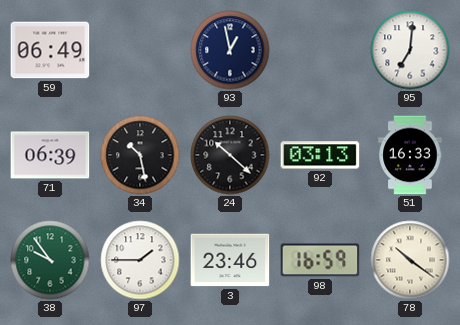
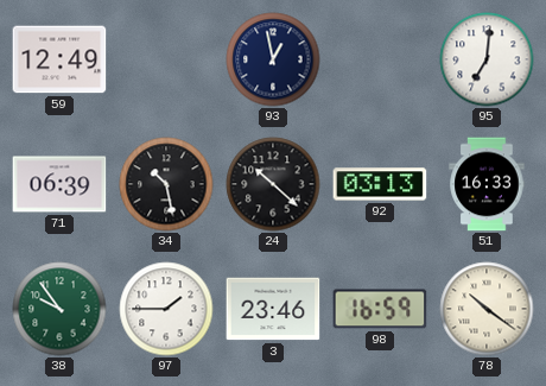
59: 06:49 -> 12:49 (59, 59)
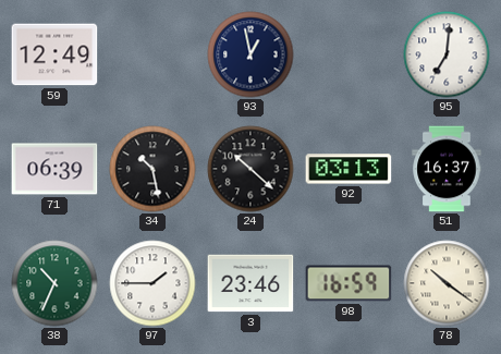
51: 16:33 -> 16:37 (447, 169)
38: 9:54 -> 10:34 (54, 283)
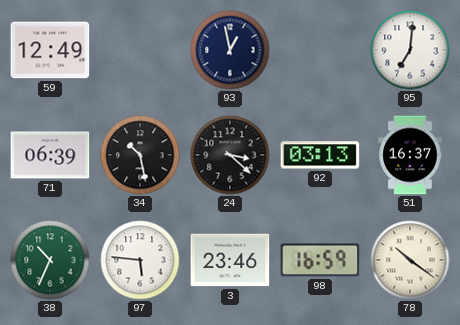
24: 10:22 -> 3:22 (230, 155)
97: 1:45 -> 5:46 (140, 260)
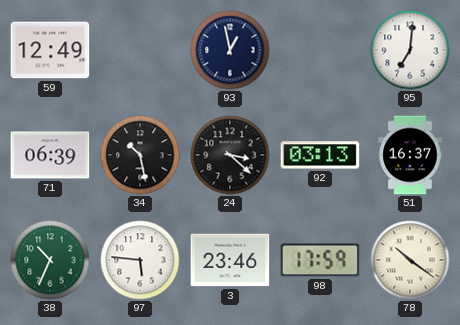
98: 16:59 -> 17:59 (320, 260)
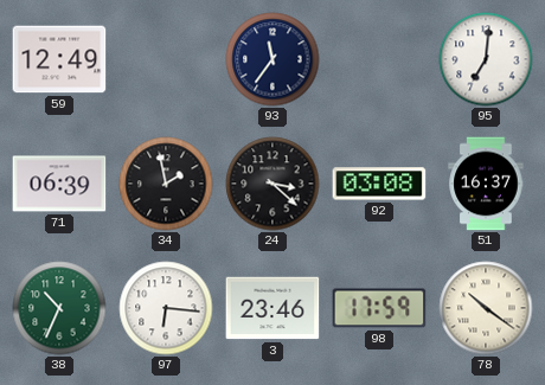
93: 12:58 -> 11:36 (272, 59)
34: 10:28 -> 1:58 (166, 184)
92: 03:13 -> 03:08 (379, 184)
97: 5:46 -> 6:16 (166, 308)
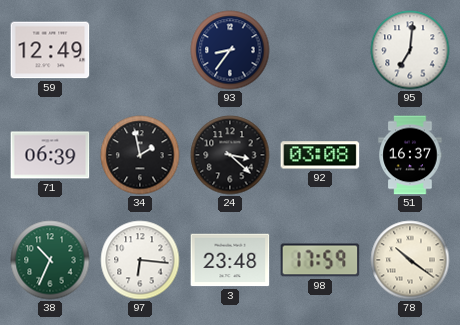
93: 11:36 -> 8:36 (230, 50)
3: 23:46 -> 23:48 (230, 260)
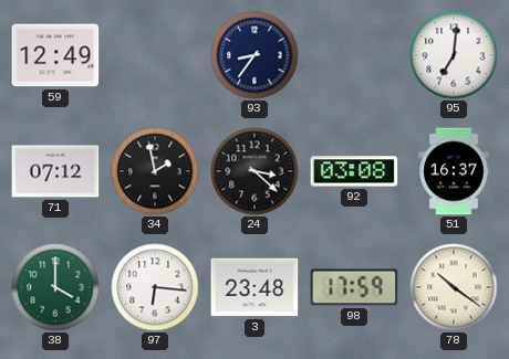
71: 06:39 -> 07:12 (55, 171)
38: 10:34 -> 4:00 (55, 287)
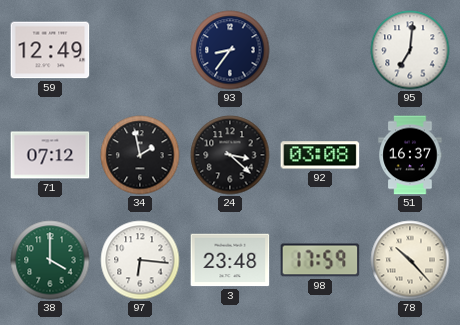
78: 10:21 -> 10:23 (410, 260)
